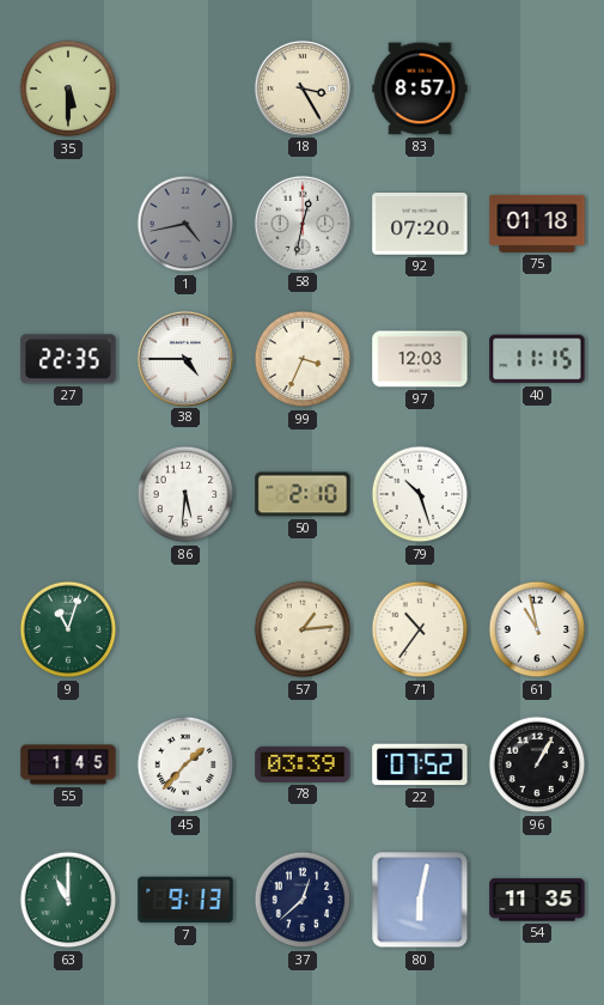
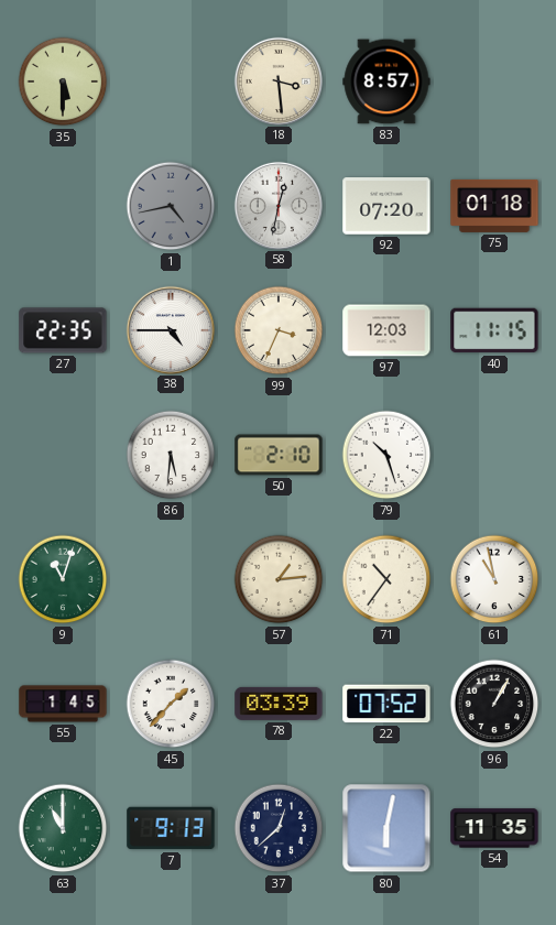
18: 3:25 -> 3:29 (277, 80)
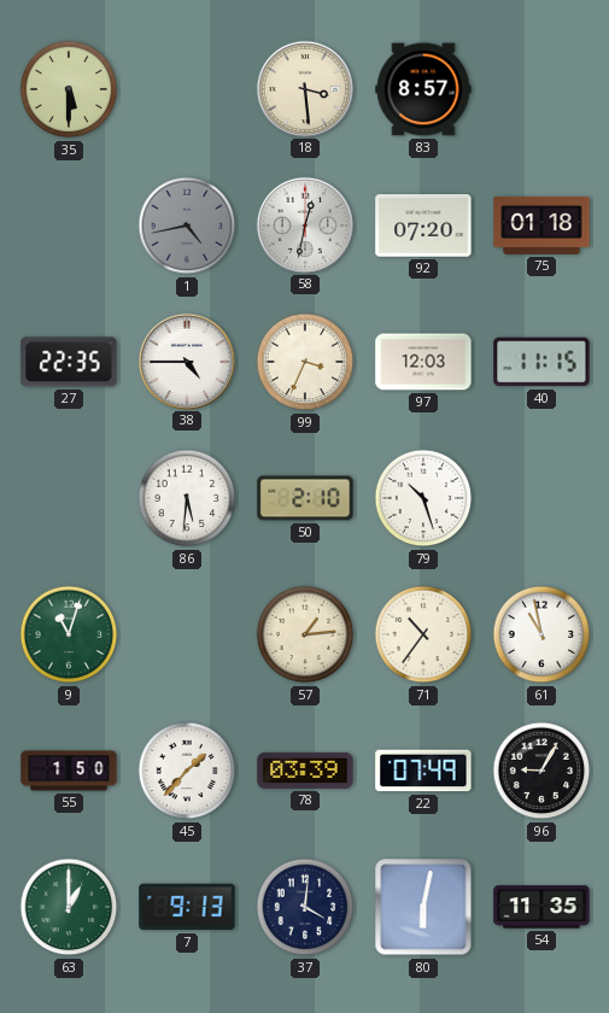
55: 1:45 -> 1:50 (69, 771)
22: 07:52 -> 07:49 (423, 771)
96: 1:05 -> 9:05 (541, 771)
63: 11:00 -> 1:00 (69, 907)
37: 12:38 -> 4:01 (305, 907)
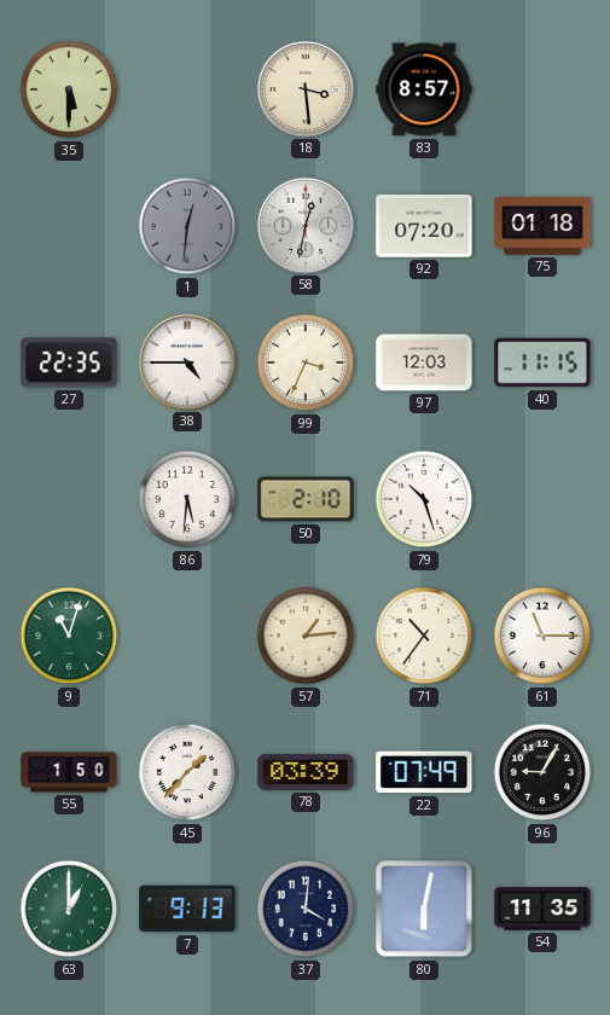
1: 4:43 -> 12:31 (187, 226)
61: 10:58 -> 11:15 (542, 636)
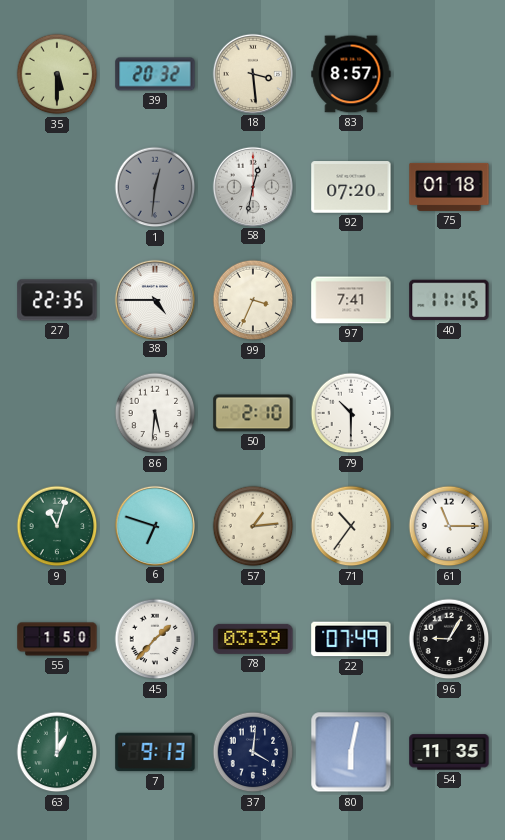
39: none -> 20:32 (155, 74)
97: 12:03 -> 7:41 (351, 300)
79: 10:27 -> 10:30 (351, 413)
6: none -> 6:48 (154, 525)
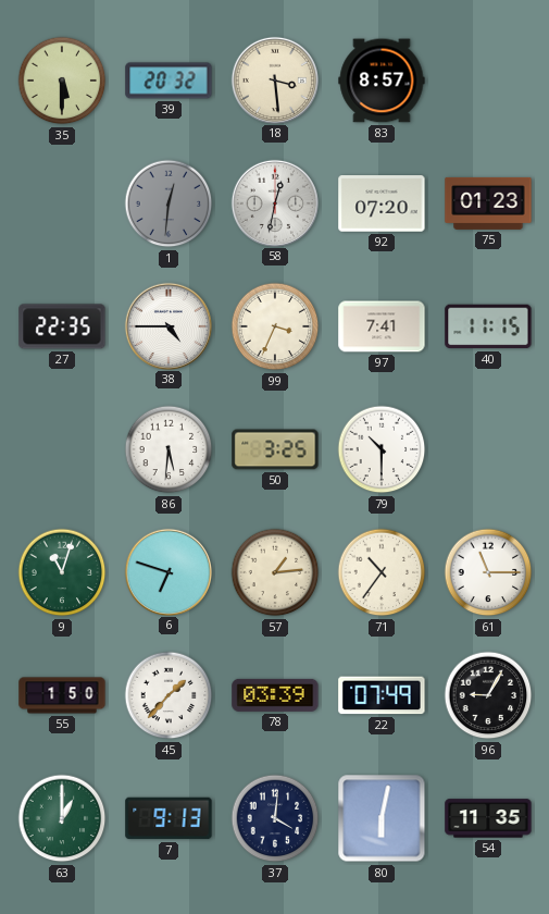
75: 01:18 -> 01:23 (488, 203)
50: 2:10 -> 3:25 (275, 449)
